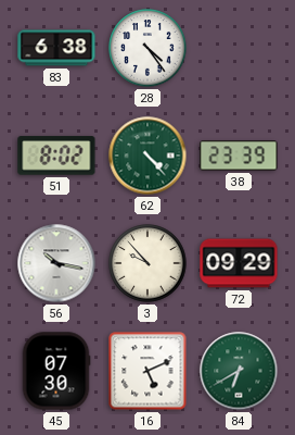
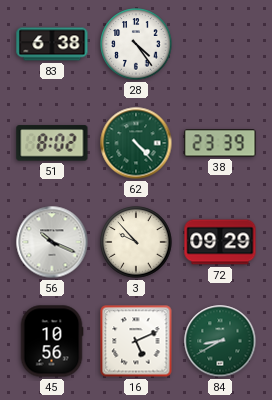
56: 10:17 -> 10:19 (52, 242)
45: 07:30 -> 10:56 (52, 341)
84: 6:40 -> 8:40 (220, 341)
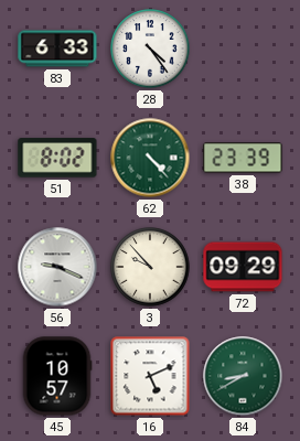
83: 6:38 -> 6:33 (57, 49)
56: 10:19 -> 9:19 (57, 267)
45: 10:56 -> 10:57 (57, 376)
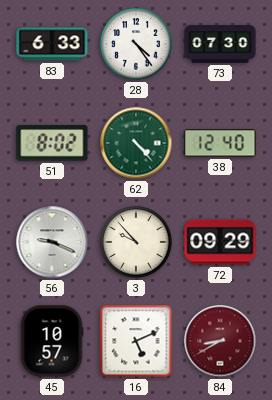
73: none -> 07:30 (220, 44)
38: 23:39 -> 12:40 (220, 143)
84 dial: green -> burgundy (220, 341)
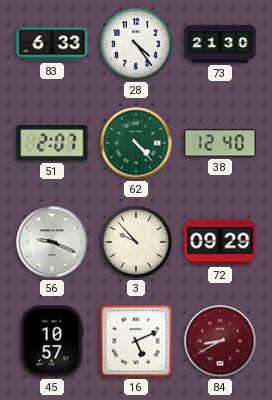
73: 07:30 -> 21:30 (220, 44)
51: 8:02 -> 2:07 (52, 143)
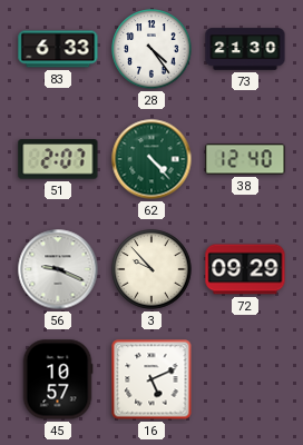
84: 8:40 -> none (220, 341)
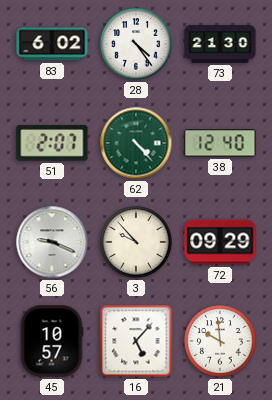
83: 6:33 -> 6:02 (52, 44)
16: 5:11 -> 5:07 (136, 341)
21: none -> 9:59 (220, 341)
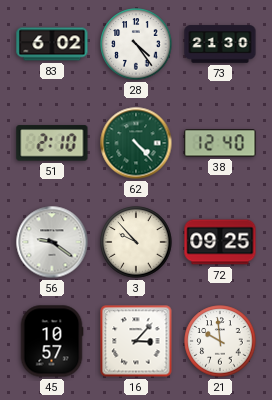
51: 2:07 -> 2:10 (52, 143)
56: 9:19 -> 9:21 (52, 242)
72: 09:29 -> 09:25 (220, 242)
16: 5:07 -> 3:07 (136, 341)
